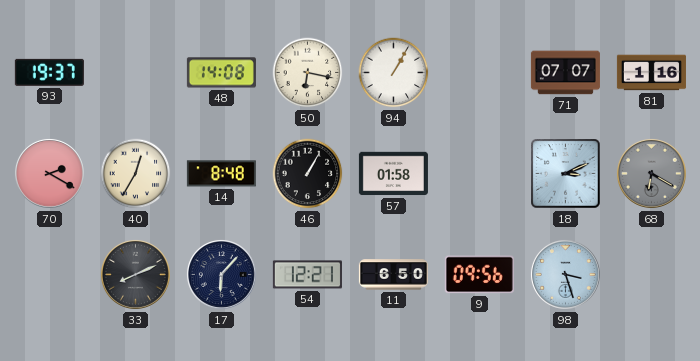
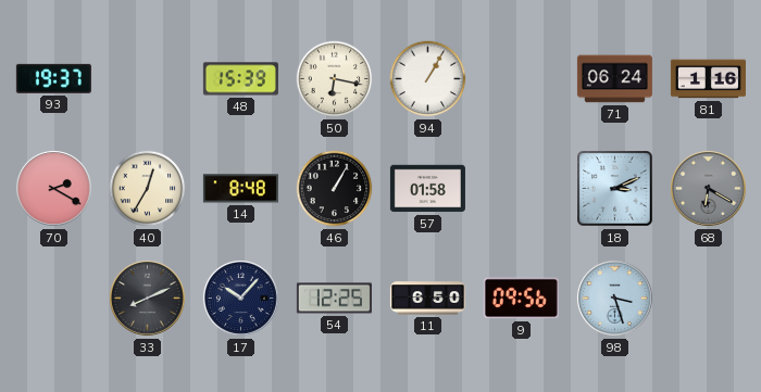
48: 14:08 -> 15:39 (240, 79)
71: 07:07 -> 06:24 (614, 79)
17: 6:07 -> 10:07 (240, 298)
54: 12:21 -> 12:25 (334, 299)
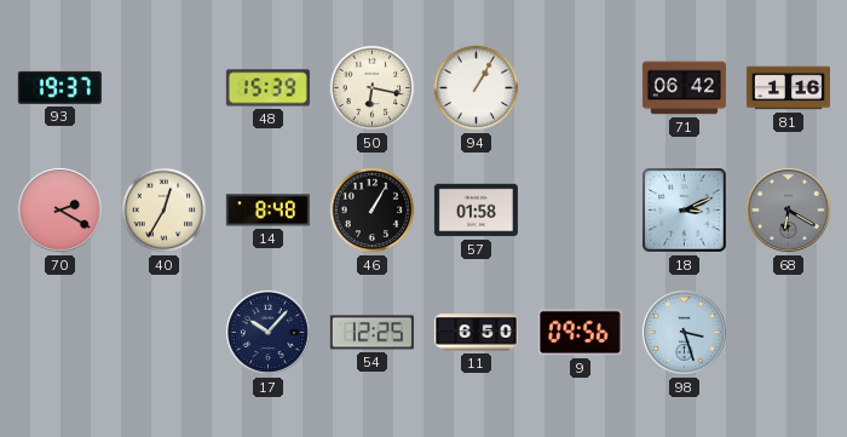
71: 06:24 -> 06:42 (684, 88)
33: 8:11 -> none (147, 298)
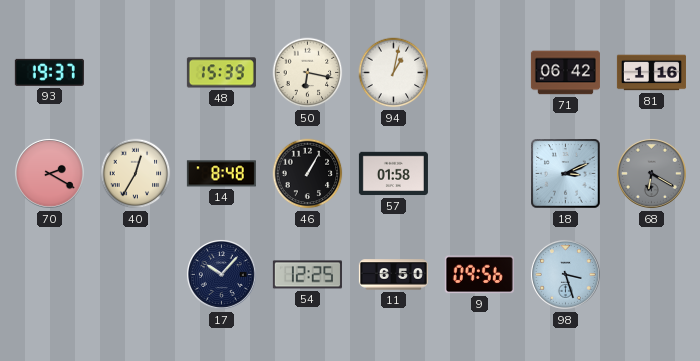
94: 1:05 -> 1:02 (394, 73)
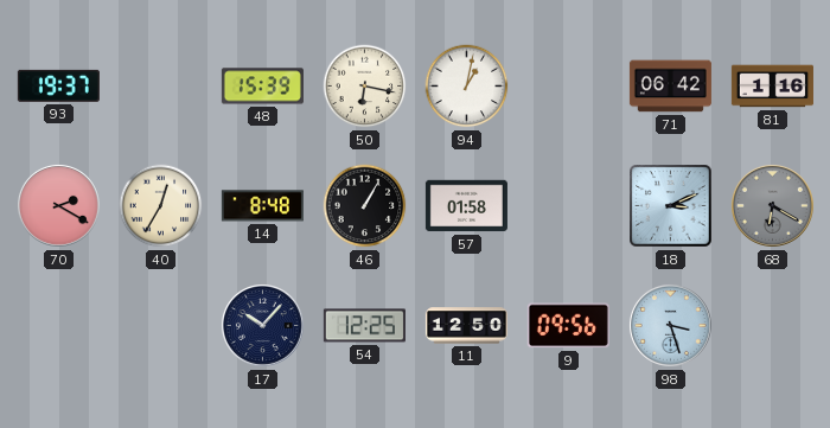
11: 6:50 -> 12:50 (466, 326)
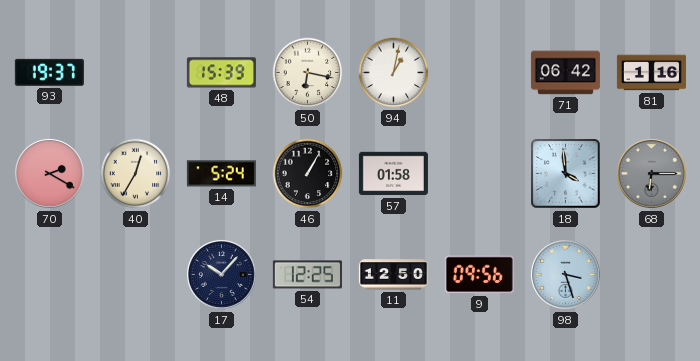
14: 8:48 -> 5:24 (221, 174)
18: 3:11 -> 3:59 (566, 174)
68: 6:20 -> 6:15 (651, 173)
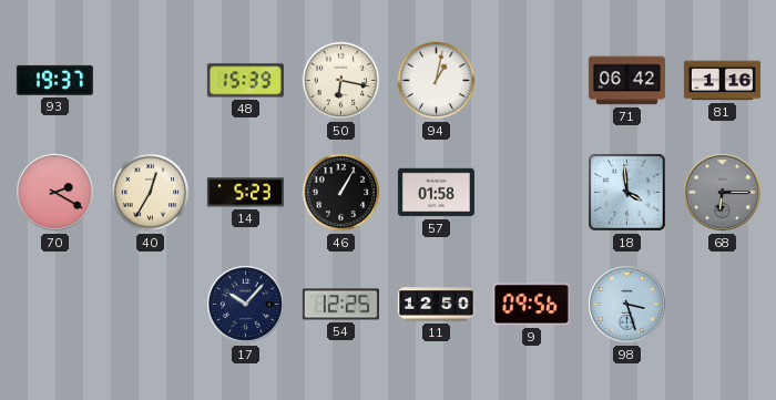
14: 5:24 -> 5:23 (245, 193)
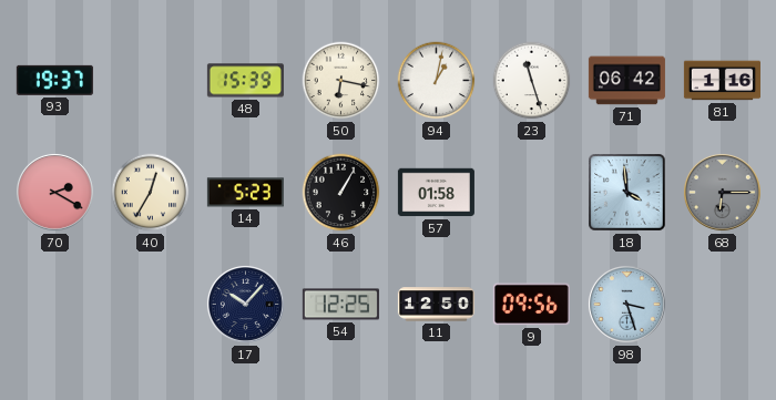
23: none -> 11:27 (532, 81)
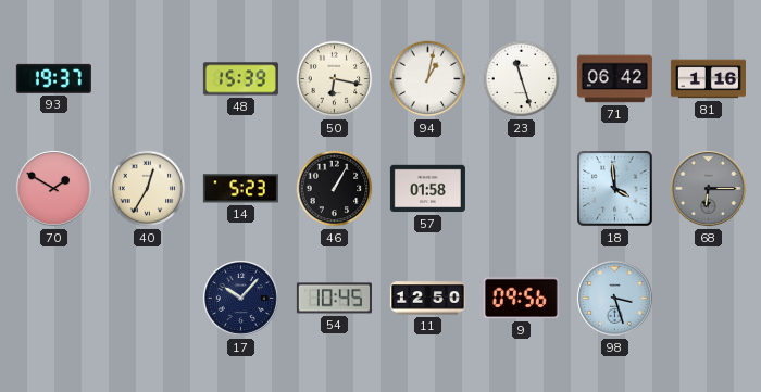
70: 2:20 -> 1:50 (53, 188)
54: 12:25 -> 10:45 (334, 299)
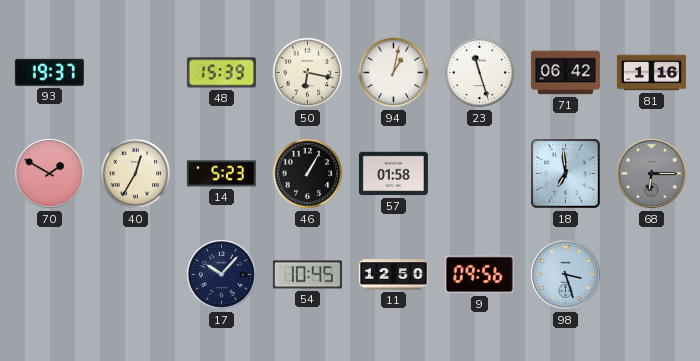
18: 3:59 -> 6:59 (566, 174)
